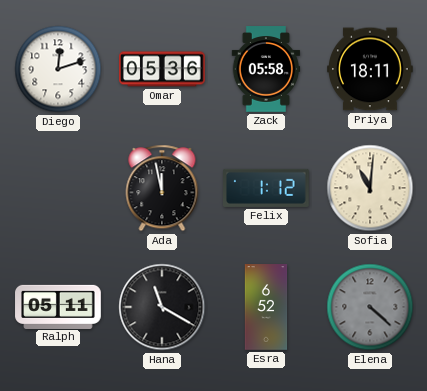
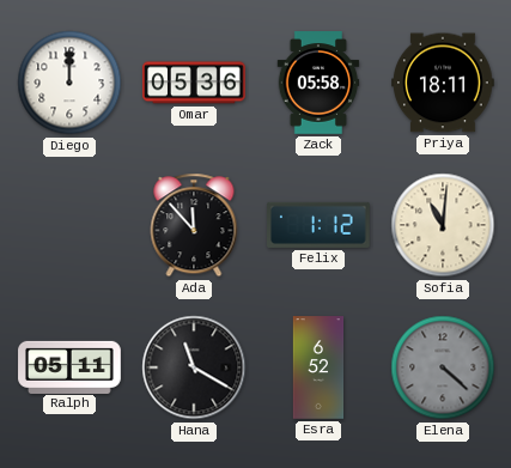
Diego: 12:12 -> 12:00 (69, 83)
Ada: 11:58 -> 11:53 (194, 225)
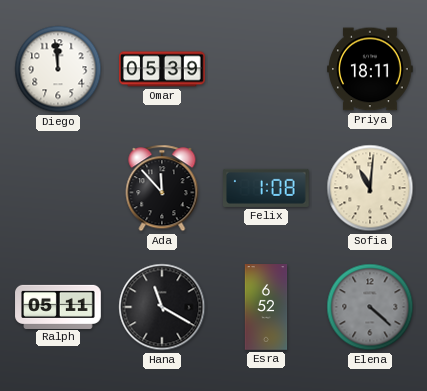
Diego: 12:00 -> 11:59 (58, 69)
Omar: 05:36 -> 05:39 (162, 69)
Zack: 05:58 -> none (318, 83)
Felix: 1:12 -> 1:08 (267, 188)
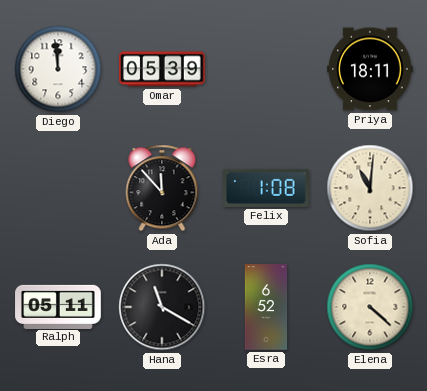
Elena dial: grey -> cream (370, 307)
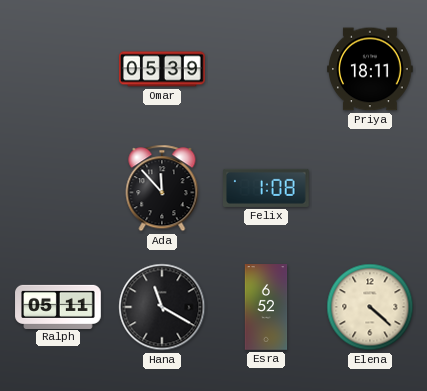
Diego: 11:59 -> none (58, 69)
Sofia: 11:01 -> none (370, 188)
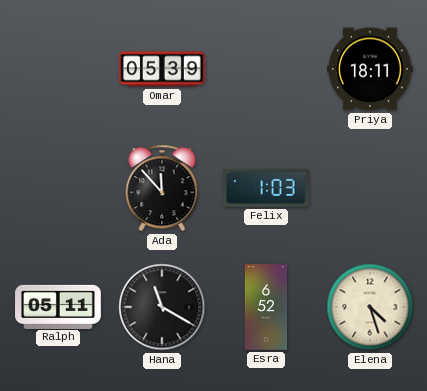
Felix: 1:08 -> 1:03 (267, 188)
Elena: 4:22 -> 4:27 (370, 307)
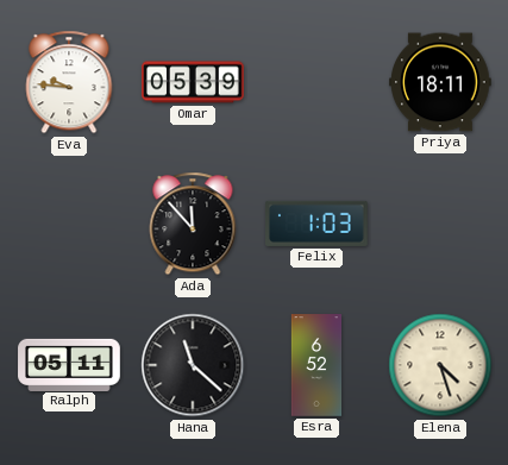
Eva: none -> 9:46 (69, 82)
Hana: 11:20 -> 11:22 (193, 365)
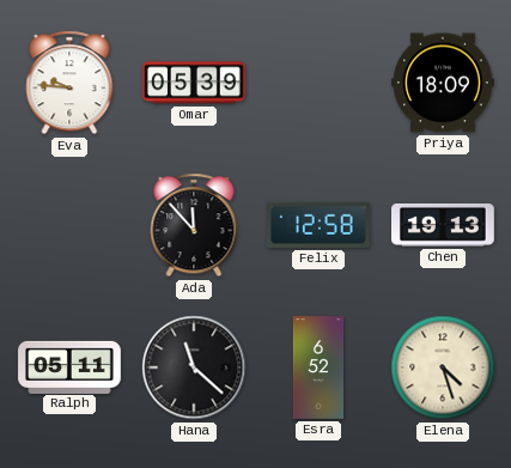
Priya: 18:11 -> 18:09 (444, 83)
Felix: 1:03 -> 12:58 (320, 225)
Chen: none -> 19:13 (444, 226)
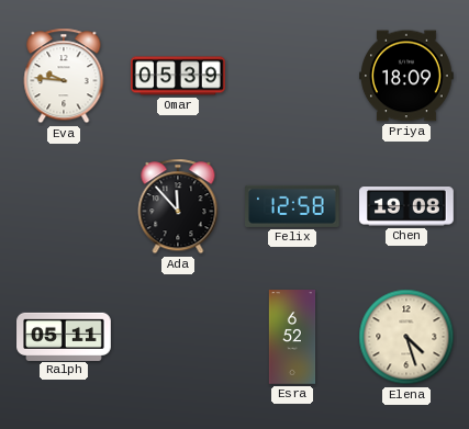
Chen: 19:13 -> 19:08 (407, 207)
Hana: 11:22 -> none (194, 367)
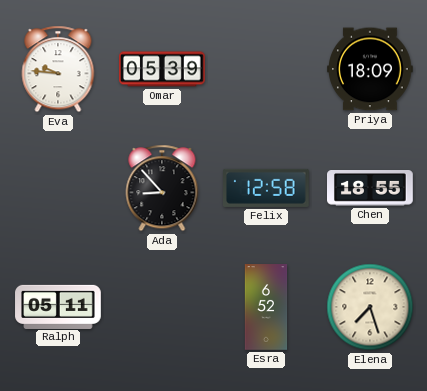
Ada: 11:53 -> 8:53 (162, 188)
Chen: 19:08 -> 18:55 (371, 189)
Elena: 4:27 -> 7:27 (370, 307)
